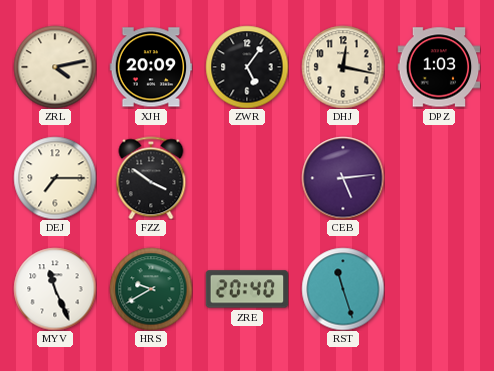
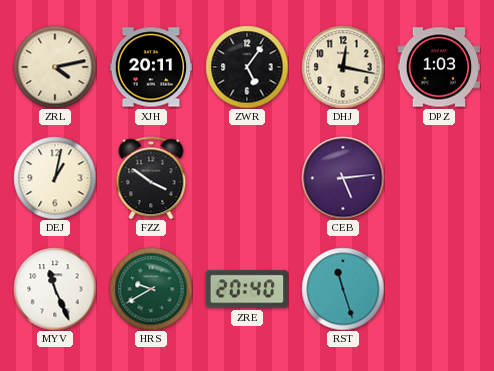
XJH: 20:09 -> 20:11 (151, 67)
DEJ: 7:15 -> 1:02 (55, 178)
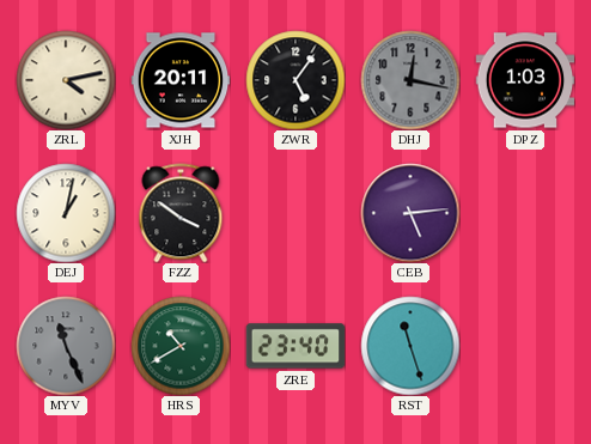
DHJ dial: cream -> grey (410, 80)
MYV dial: white -> grey (66, 346)
HRS: 9:40 -> 10:40 (181, 346)
ZRE: 20:40 -> 23:40 (295, 346)
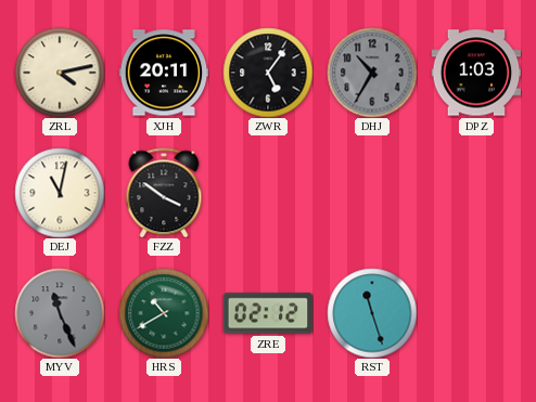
DHJ: 12:17 -> 10:35 (372, 73)
DEJ: 1:02 -> 11:02 (60, 193)
CEB: 5:14 -> none (410, 213)
ZRE: 23:40 -> 02:12 (268, 313)
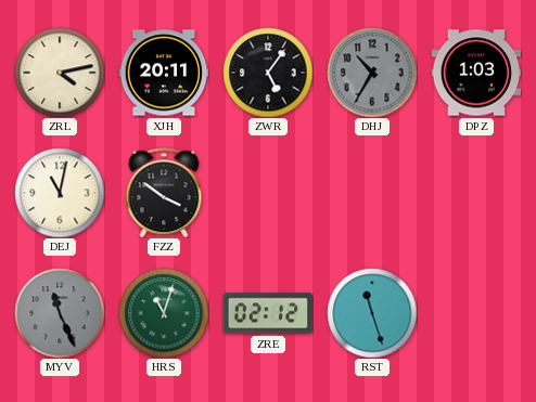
HRS: 10:40 -> 11:03 (164, 313)
